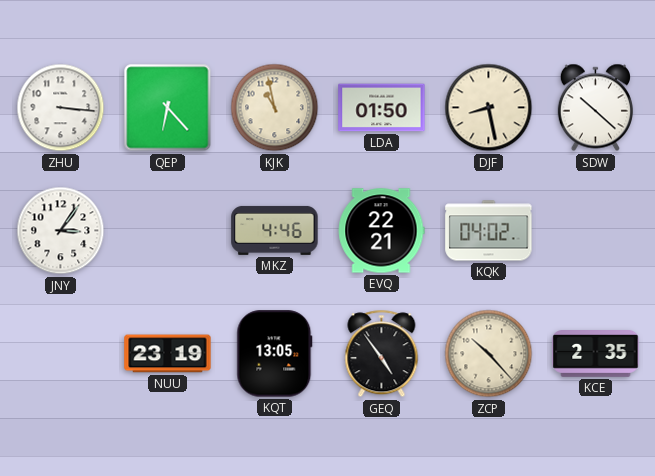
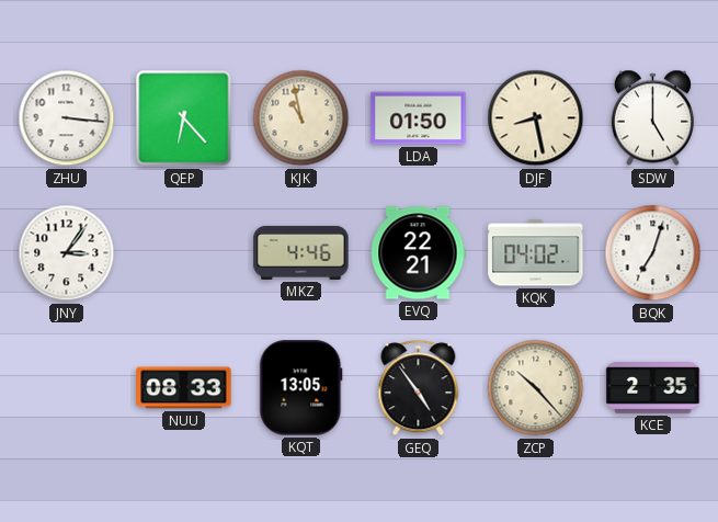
SDW: 10:22 -> 5:00 (652, 118)
BQK: none -> 7:03 (653, 253)
NUU: 23:19 -> 08:33 (184, 388)
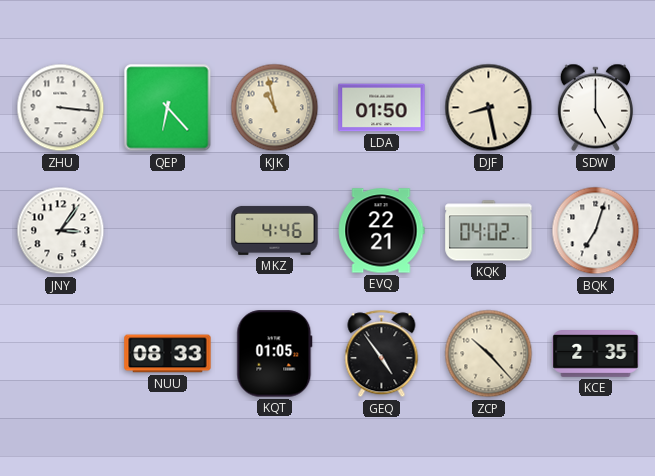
KQT: 13:05 -> 01:05 (275, 354)
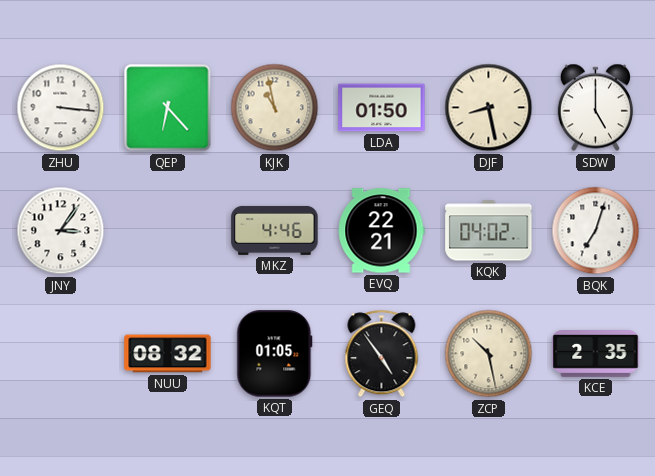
NUU: 08:33 -> 08:32 (168, 354)
ZCP: 10:23 -> 10:28 (489, 354)
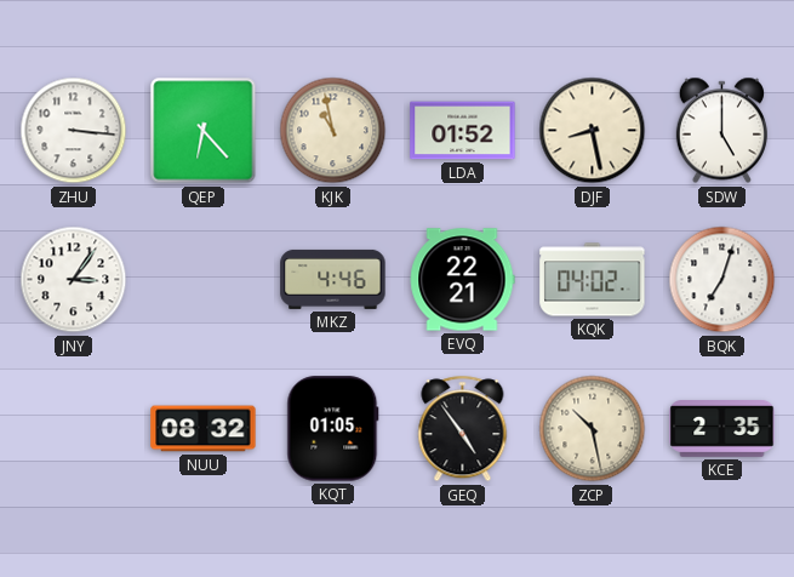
LDA: 01:50 -> 01:52 (463, 131)
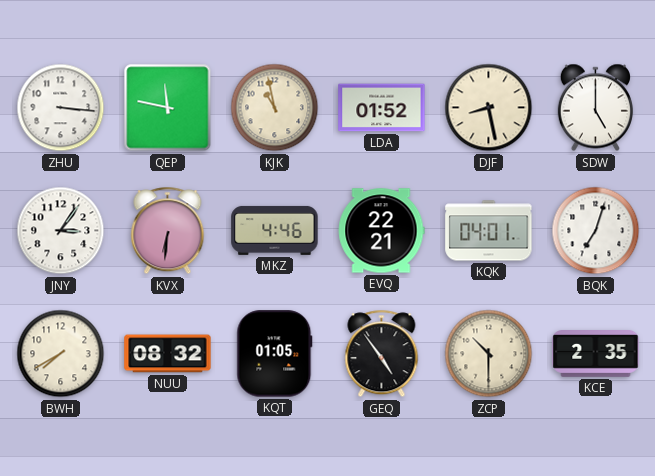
QEP: 6:23 -> 11:47 (168, 108)
KVX: none -> 6:31 (168, 231)
KQK: 04:02 -> 04:01 (489, 231)
BWH: none -> 7:40 (61, 354)
ZCP: 10:28 -> 10:30 (489, 354)
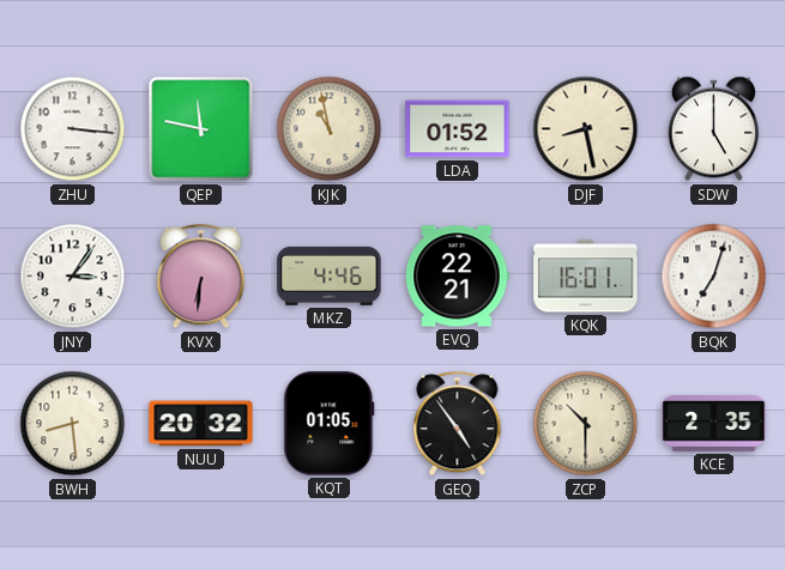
KQK: 04:01 -> 16:01 (586, 277)
BWH: 7:40 -> 8:29 (73, 424)
NUU: 08:32 -> 20:32 (201, 424)
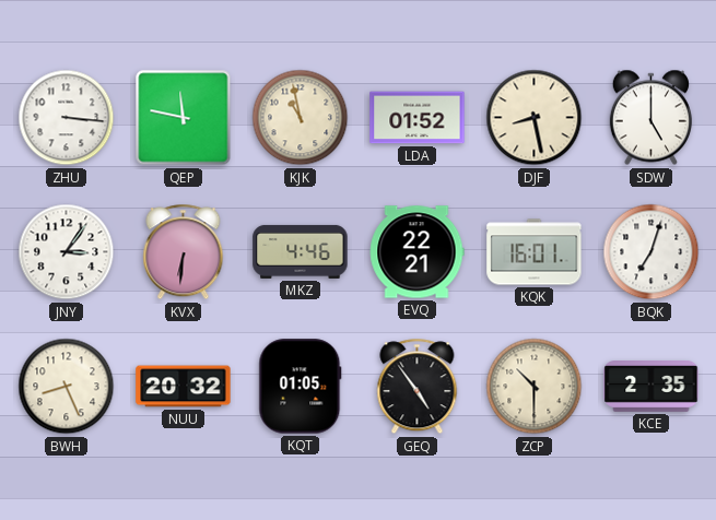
BWH: 8:29 -> 8:26 (67, 387)
